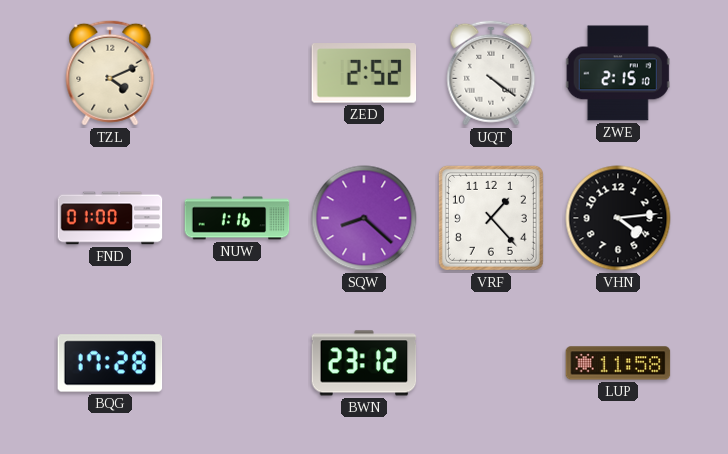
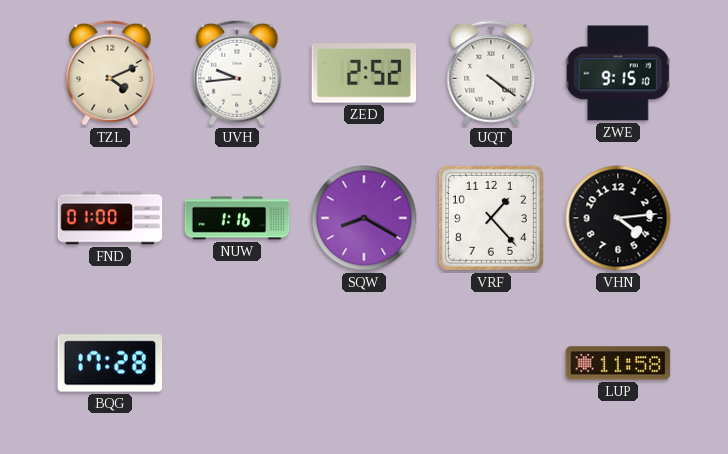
UVH: none -> 9:44 (237, 73)
ZWE: 2:15 -> 9:15 (618, 73)
SQW: 8:22 -> 8:20 (364, 218)
BWN: 23:12 -> none (364, 363)
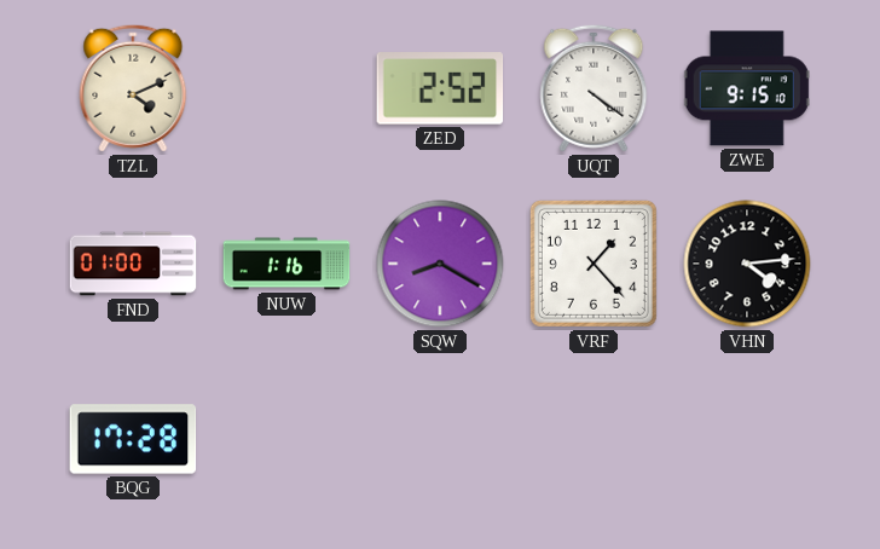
UVH: 9:44 -> none (237, 73)
LUP: 11:58 -> none (618, 363)
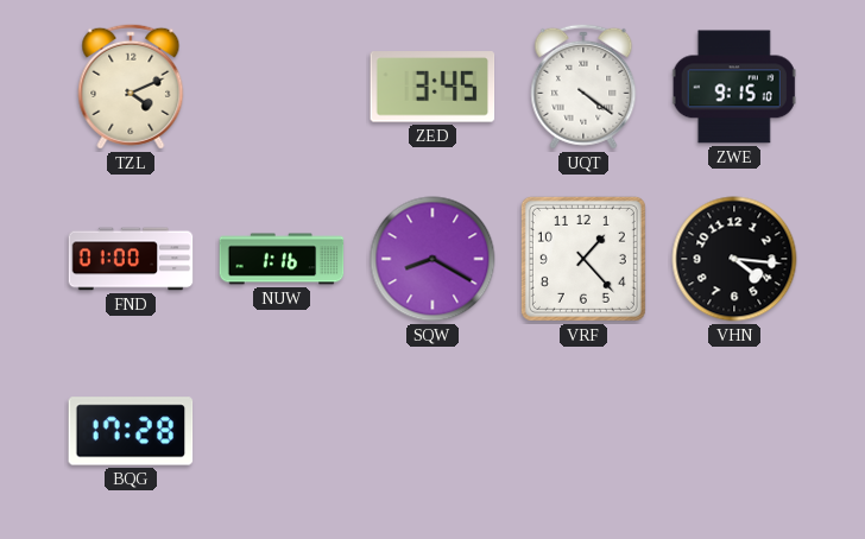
ZED: 2:52 -> 3:45 (432, 87)
VHN: 4:14 -> 4:16 (734, 259)
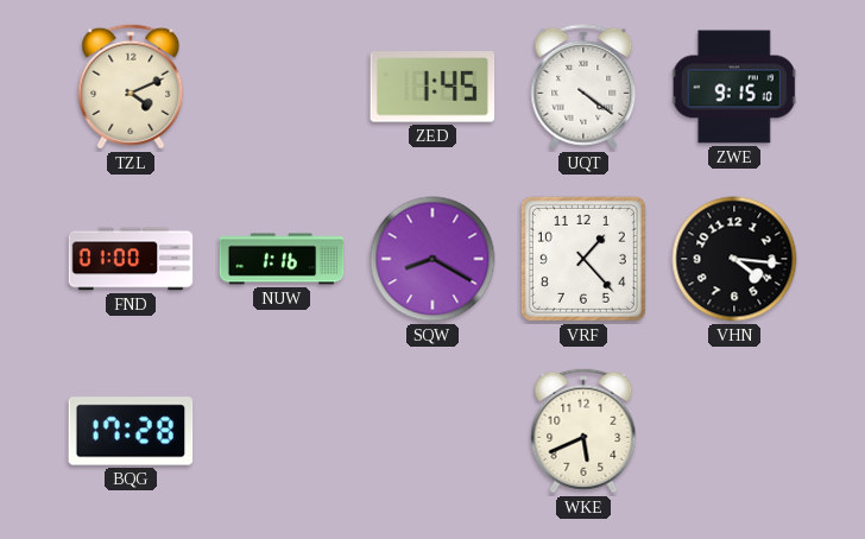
ZED: 3:45 -> 1:45 (432, 87)
WKE: none -> 5:41 (583, 431)
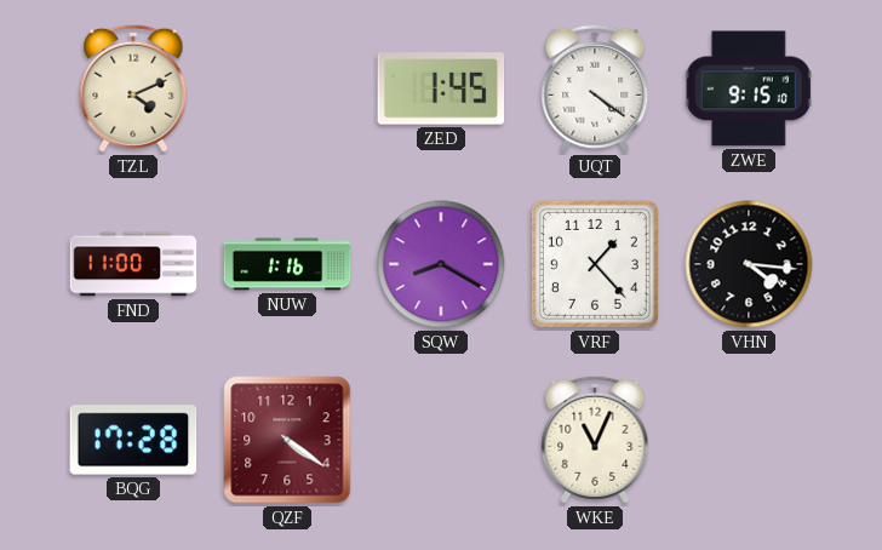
FND: 01:00 -> 11:00 (133, 264)
QZF: none -> 4:21 (287, 440)
WKE: 5:41 -> 11:04 (595, 440)
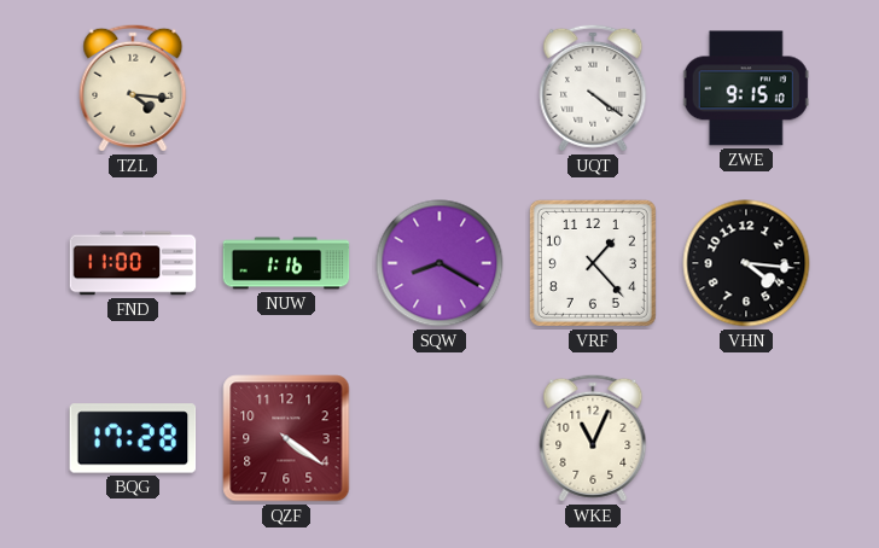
TZL: 4:11 -> 4:16 (133, 88)
ZED: 1:45 -> none (441, 88)
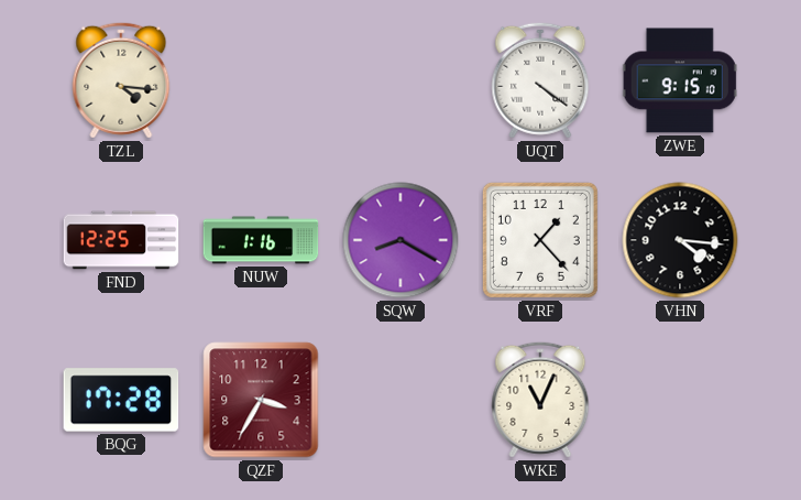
FND: 11:00 -> 12:25 (121, 240)
QZF: 4:21 -> 3:35 (261, 400)
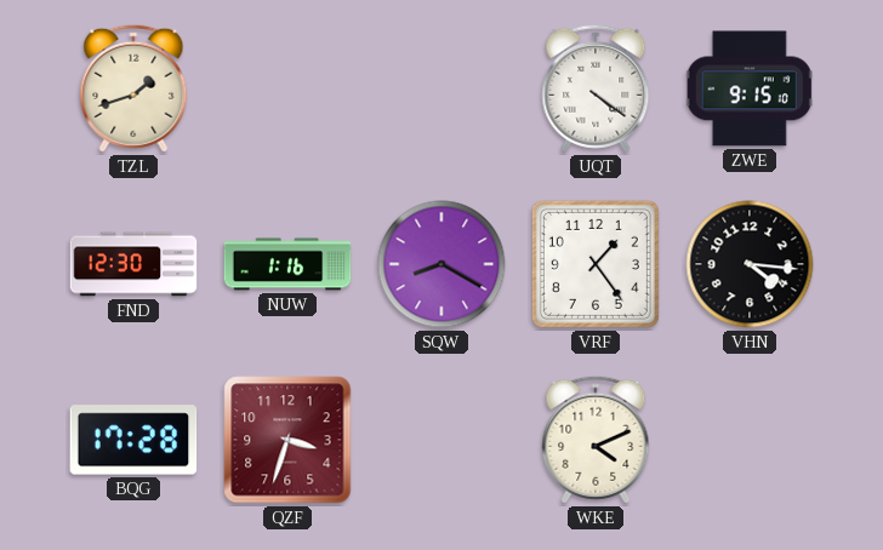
TZL: 4:16 -> 1:42 (133, 88)
FND: 12:25 -> 12:30 (133, 264)
VRF: 1:23 -> 1:24 (596, 264)
QZF: 3:35 -> 3:33 (287, 440)
WKE: 11:04 -> 4:11 (596, 440)
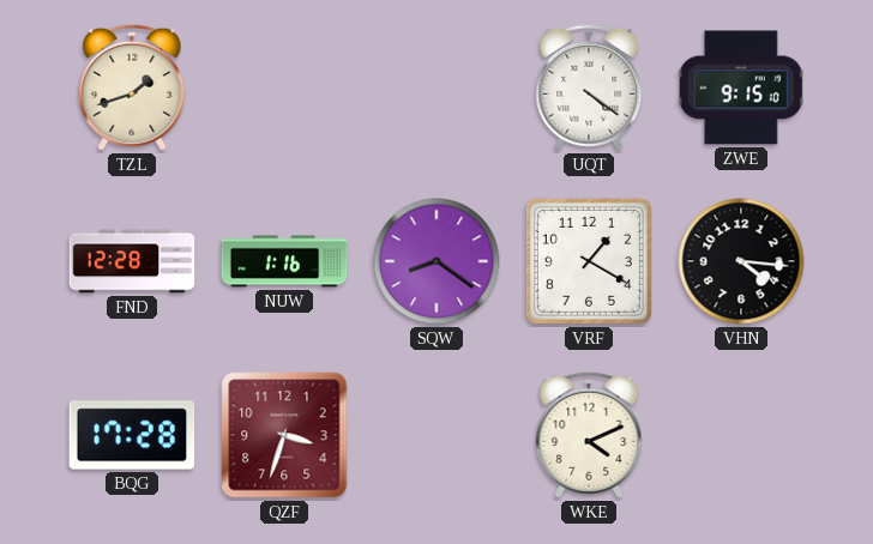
FND: 12:30 -> 12:28 (132, 261)
SQW: 8:20 -> 8:21 (436, 261)
VRF: 1:24 -> 1:20 (589, 261)
